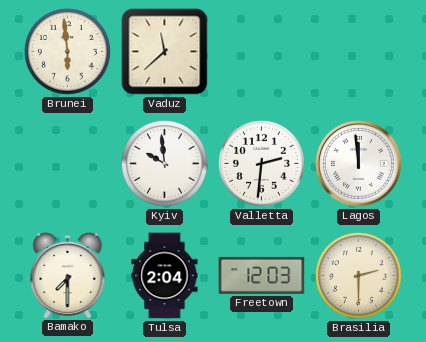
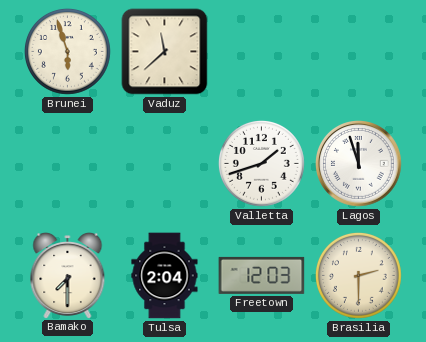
Brunei: 5:59 -> 5:57 (67, 51)
Kyiv: 9:59 -> none (164, 163)
Valletta: 2:31 -> 1:42 (261, 163)
Lagos: 11:59 -> 11:57 (359, 164)
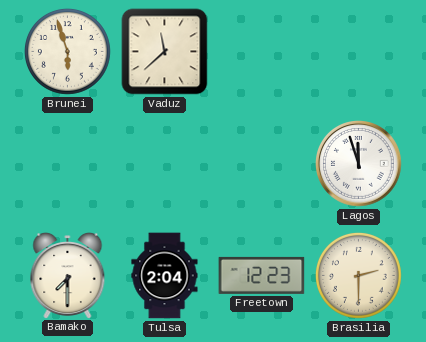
Valletta: 1:42 -> none (261, 163)
Freetown: 12:03 -> 12:23 (262, 275)
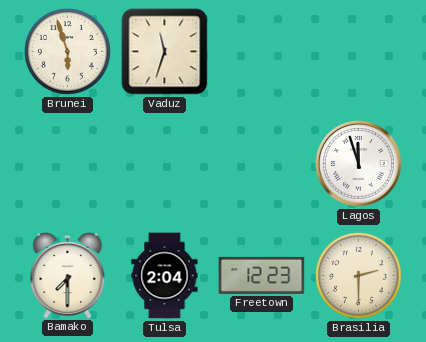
Vaduz: 11:38 -> 11:33 (165, 52)
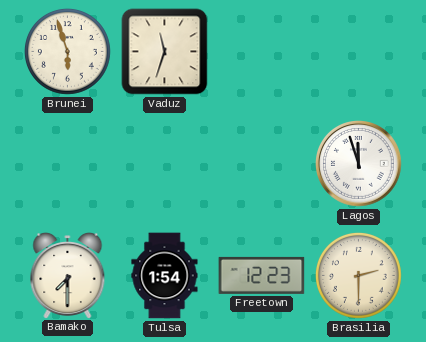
Tulsa: 2:04 -> 1:54 (165, 276)
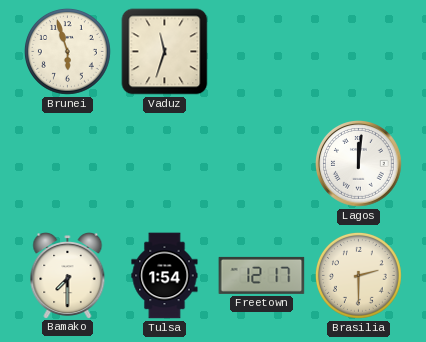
Lagos: 11:57 -> 12:01 (359, 164)
Freetown: 12:23 -> 12:17 (262, 275)
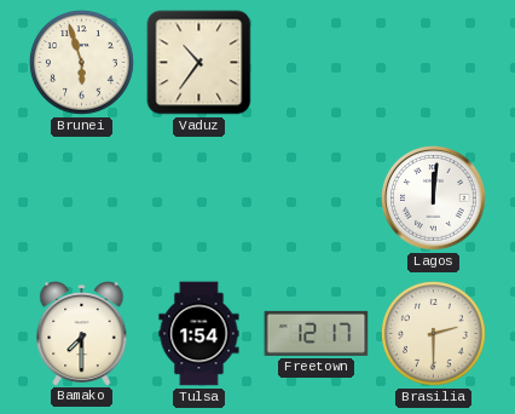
Vaduz: 11:33 -> 10:36 (199, 63)
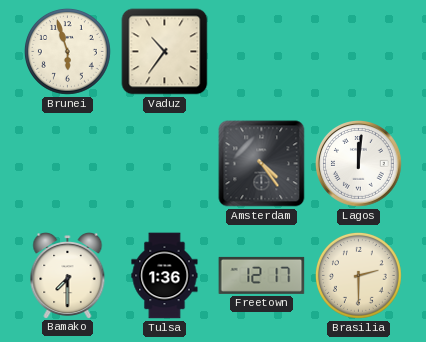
Amsterdam: none -> 4:24 (262, 164)
Tulsa: 1:54 -> 1:36 (165, 276)
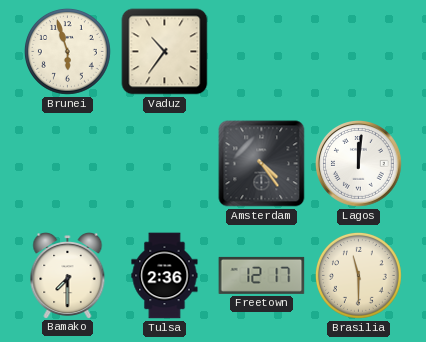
Tulsa: 1:36 -> 2:36 (165, 276)
Brasilia: 2:30 -> 11:30 (358, 275)
